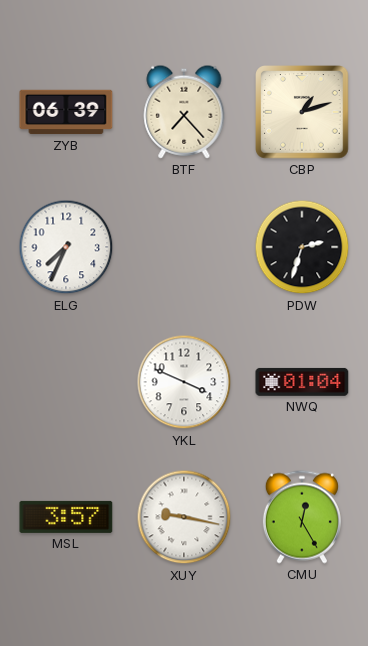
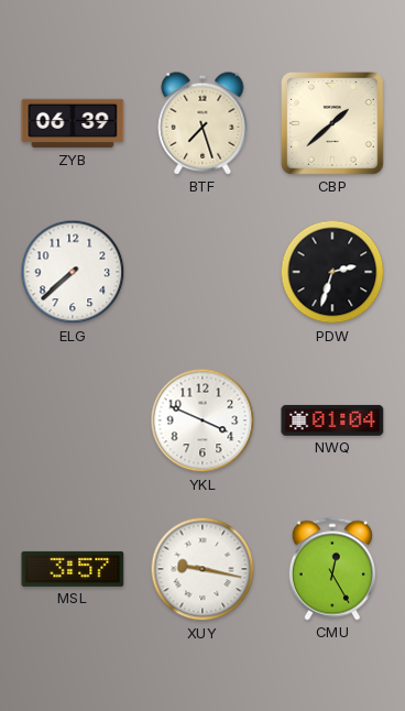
BTF: 7:23 -> 7:27 (202, 123)
CBP: 1:12 -> 1:38 (332, 123)
ELG: 7:34 -> 7:38 (73, 272)
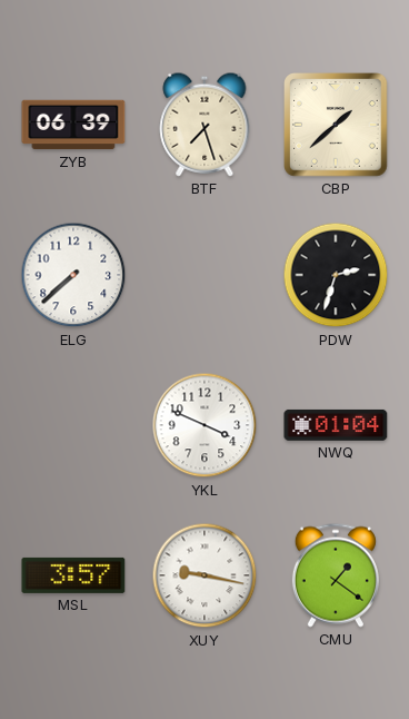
CMU: 12:25 -> 1:21 (336, 575)
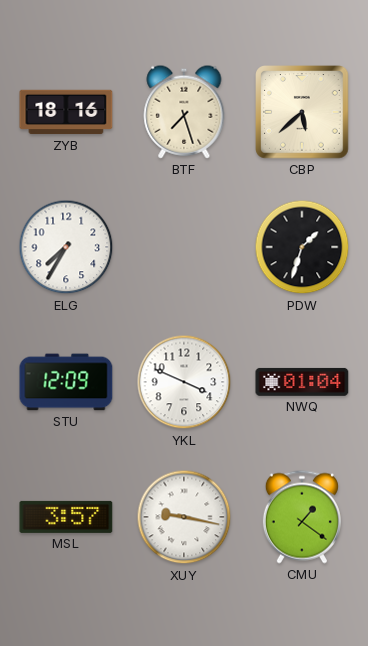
ZYB: 06:39 -> 18:16 (66, 112)
CBP: 1:38 -> 5:38 (302, 112)
ELG: 7:38 -> 7:35 (66, 247)
PDW: 2:33 -> 1:33 (302, 247)
STU: none -> 12:09 (66, 382)
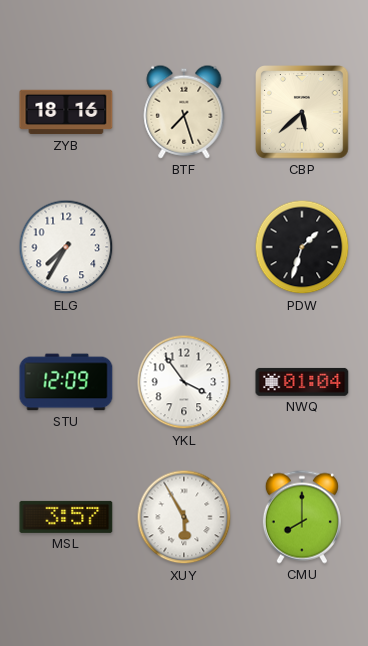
YKL: 3:49 -> 3:54 (184, 382)
XUY: 9:17 -> 5:55 (184, 517)
CMU: 1:21 -> 8:00 (302, 517)
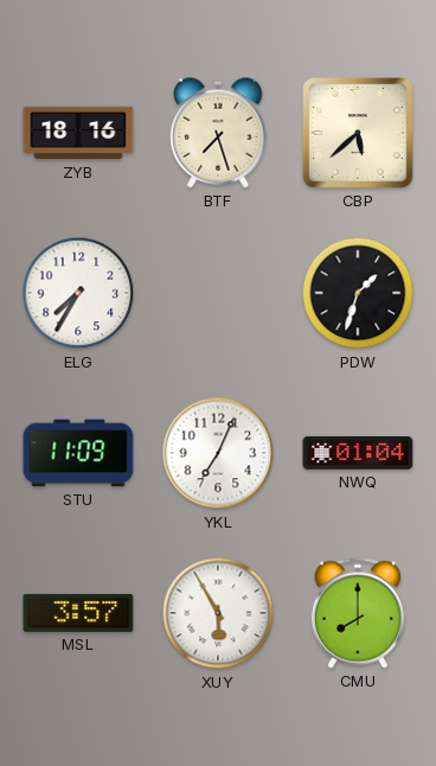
STU: 12:09 -> 11:09 (78, 453)
YKL: 3:54 -> 7:04 (218, 453)
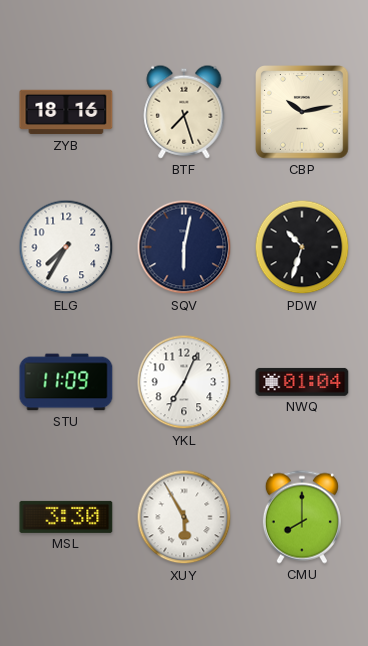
CBP: 5:38 -> 10:13 (302, 112)
SQV: none -> 6:02 (184, 247)
PDW: 1:33 -> 10:33 (302, 247)
MSL: 3:57 -> 3:30 (66, 517)
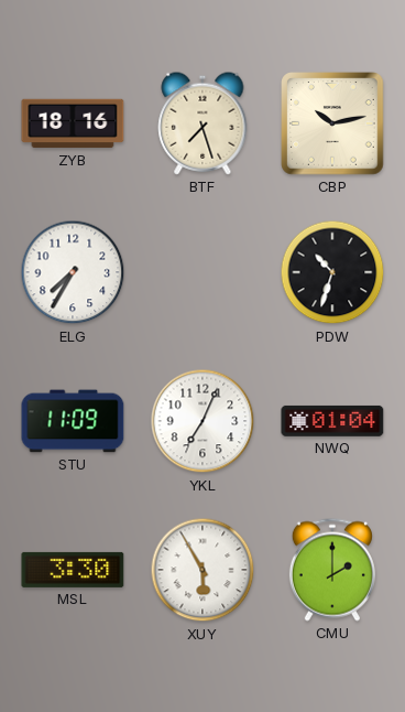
SQV: 6:02 -> none (184, 247)
CMU: 8:00 -> 2:00 (332, 570)
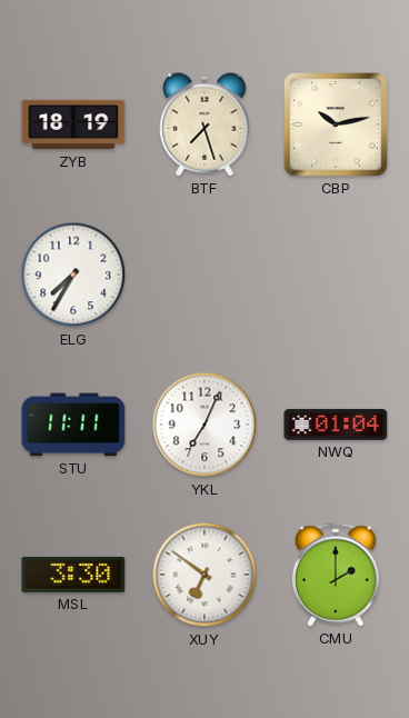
ZYB: 18:16 -> 18:19 (73, 124)
PDW: 10:33 -> none (332, 272)
STU: 11:09 -> 11:11 (73, 425)
XUY: 5:55 -> 6:51 (205, 575)
